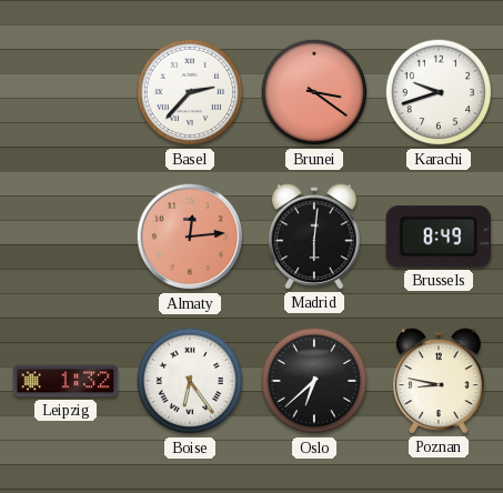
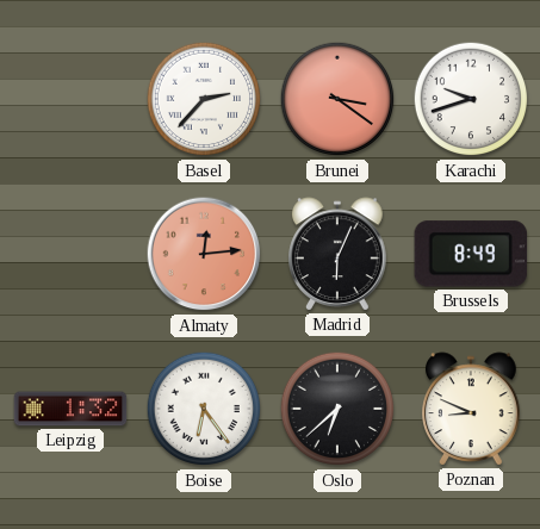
Madrid: 6:01 -> 6:04 (337, 254)
Poznan: 8:47 -> 8:49 (471, 409)
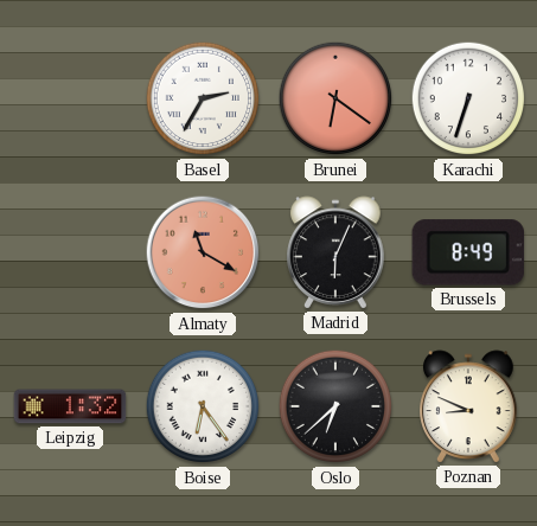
Basel: 2:37 -> 2:35 (203, 98)
Brunei: 3:21 -> 6:21 (335, 98)
Karachi: 9:42 -> 6:33 (468, 98)
Almaty: 12:14 -> 11:20 (203, 252)
